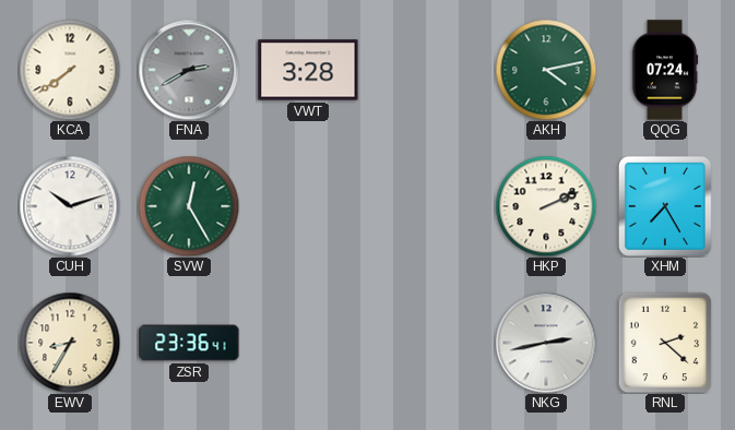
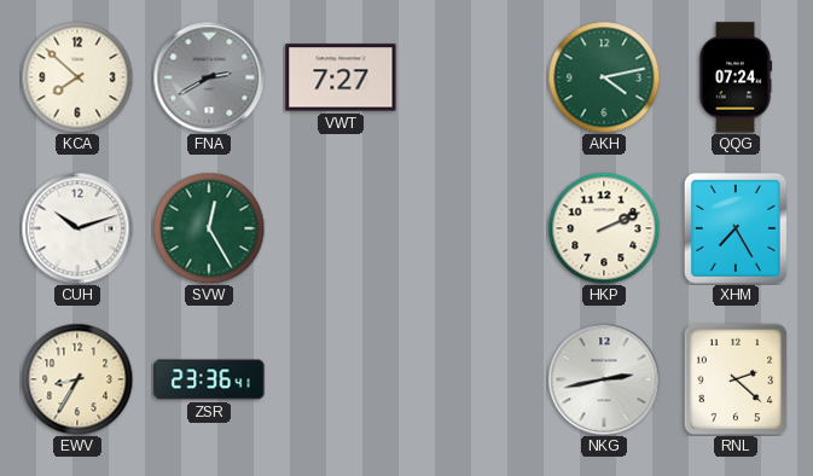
KCA: 7:39 -> 7:52 (77, 77)
VWT: 3:28 -> 7:27 (341, 77)
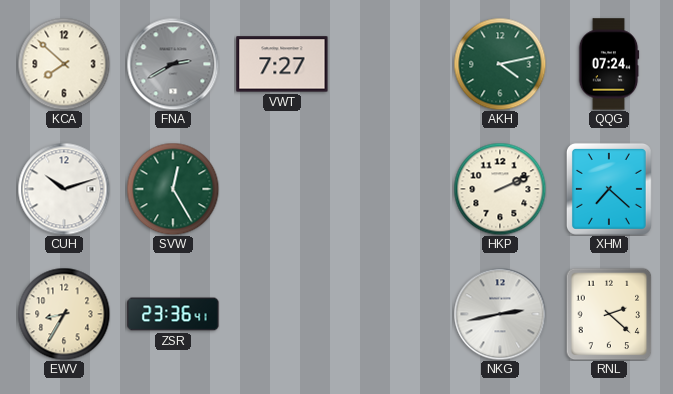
XHM: 7:25 -> 7:22 (609, 189)
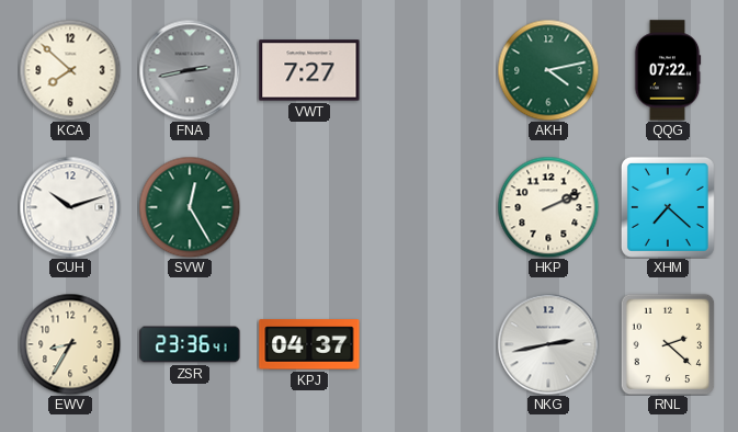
FNA: 2:40 -> 2:43 (190, 70)
QQG: 07:24 -> 07:22 (668, 70)
KPJ: none -> 04:37 (309, 344)
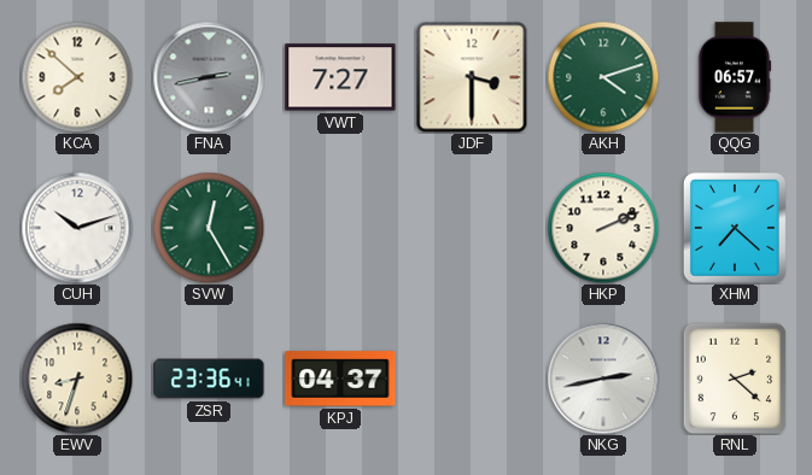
JDF: none -> 3:30 (472, 77)
AKH: 4:13 -> 4:12 (603, 77)
QQG: 07:22 -> 06:57 (735, 77)
EWV: 8:35 -> 8:33 (77, 379)
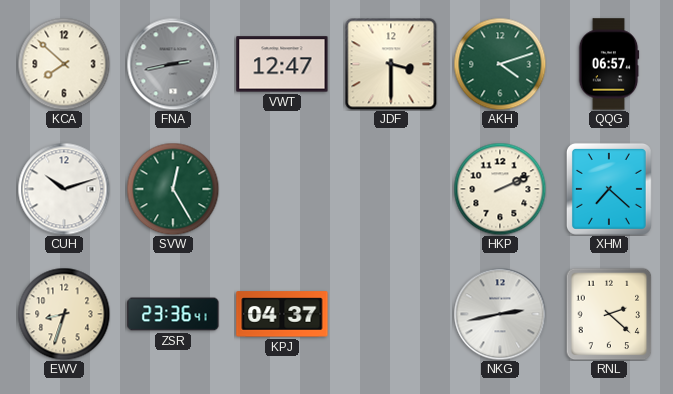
VWT: 7:27 -> 12:47 (282, 64)
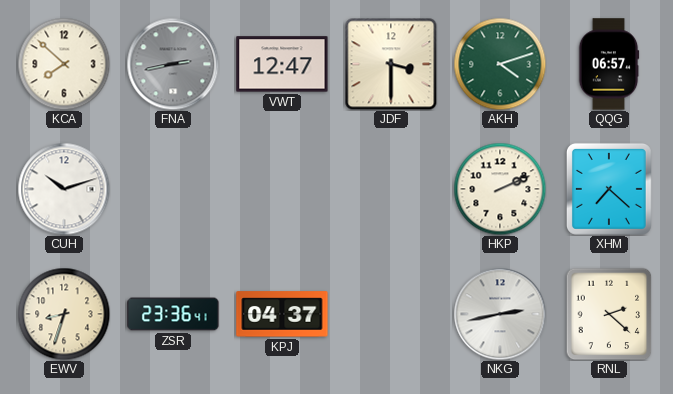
SVW: 12:25 -> none (173, 189)
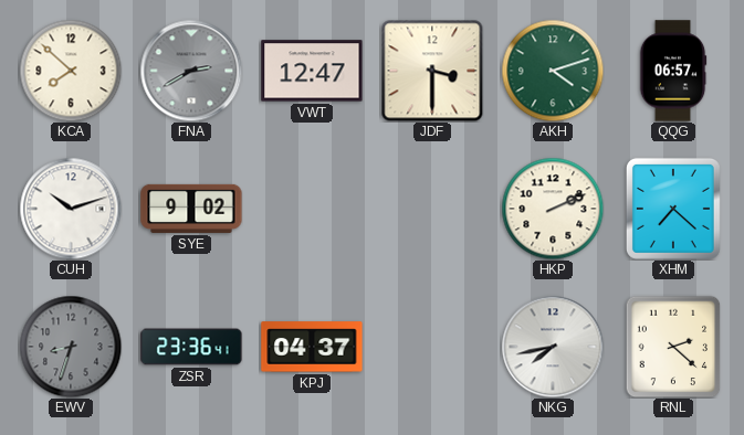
FNA: 2:43 -> 2:40 (191, 71)
SYE: none -> 9:02 (191, 209)
EWV dial: cream -> grey (71, 347)
NKG: 2:43 -> 7:43 (553, 347)
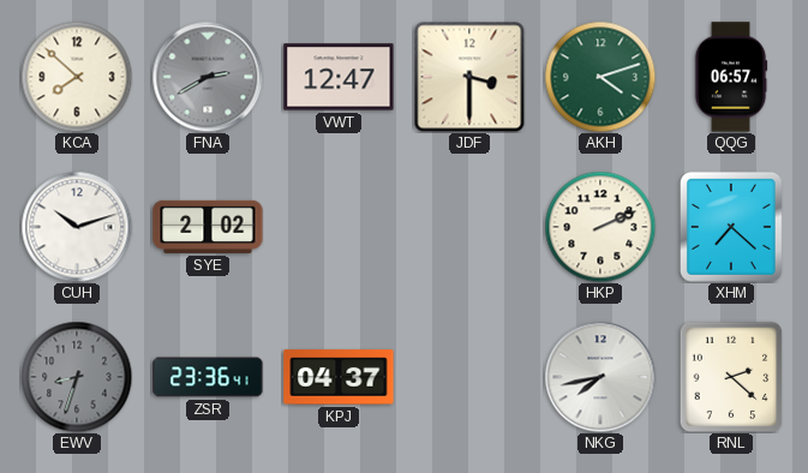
SYE: 9:02 -> 2:02 (208, 227)
